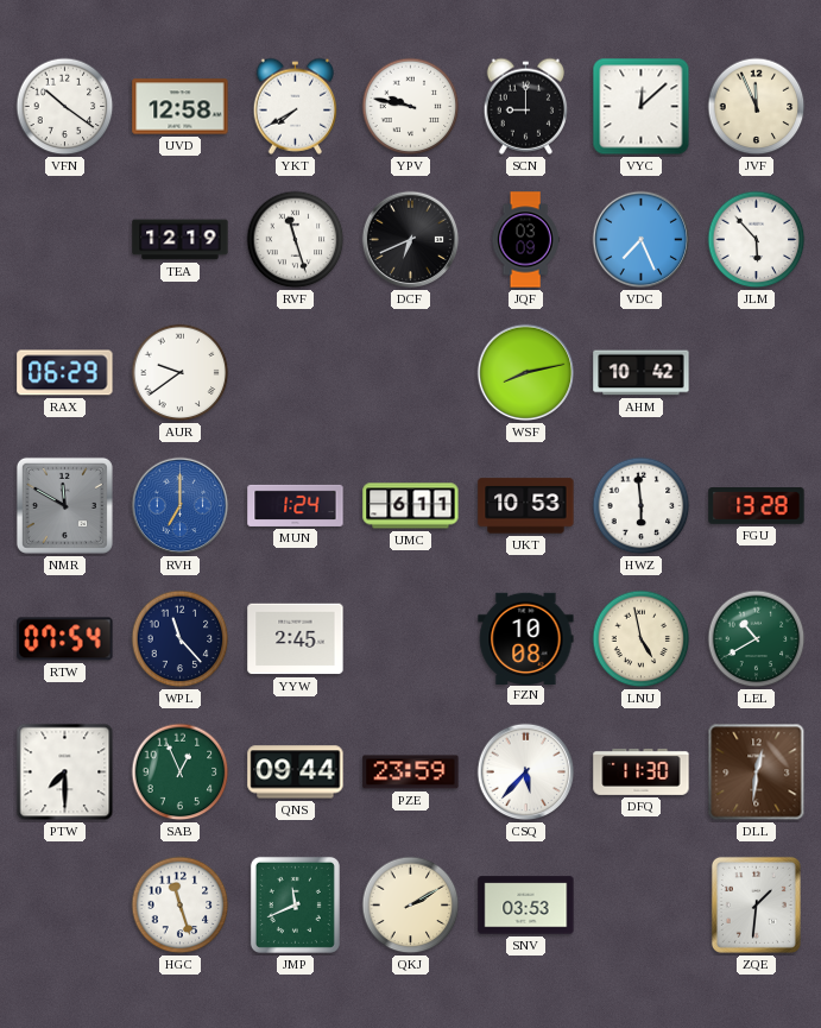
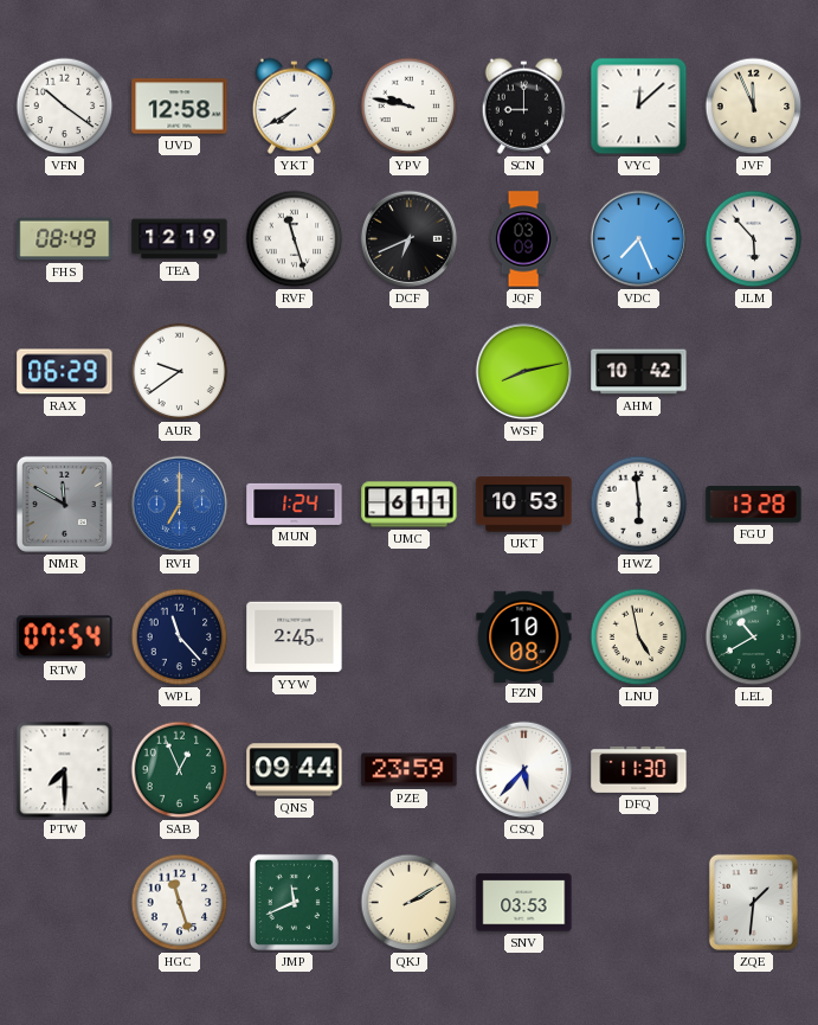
FHS: none -> 08:49 (65, 239)
DLL: 12:31 -> none (757, 772)
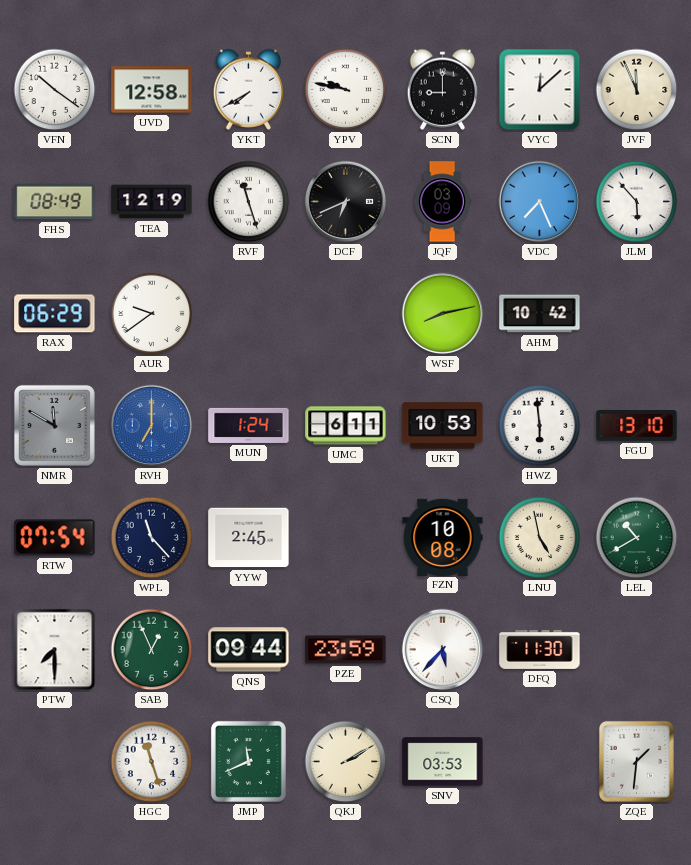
FGU: 13:28 -> 13:10 (637, 426)
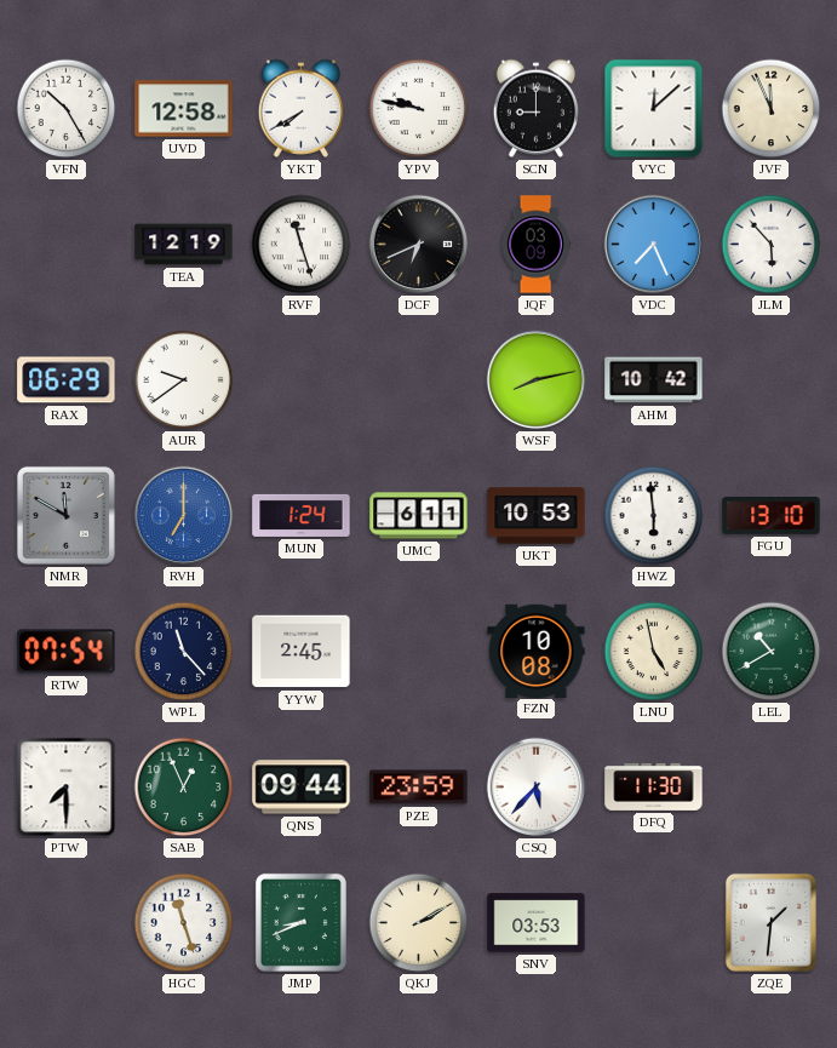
VFN: 10:21 -> 10:25 (67, 109)
FHS: 08:49 -> none (55, 202)
JMP: 11:41 -> 8:41 (300, 922)
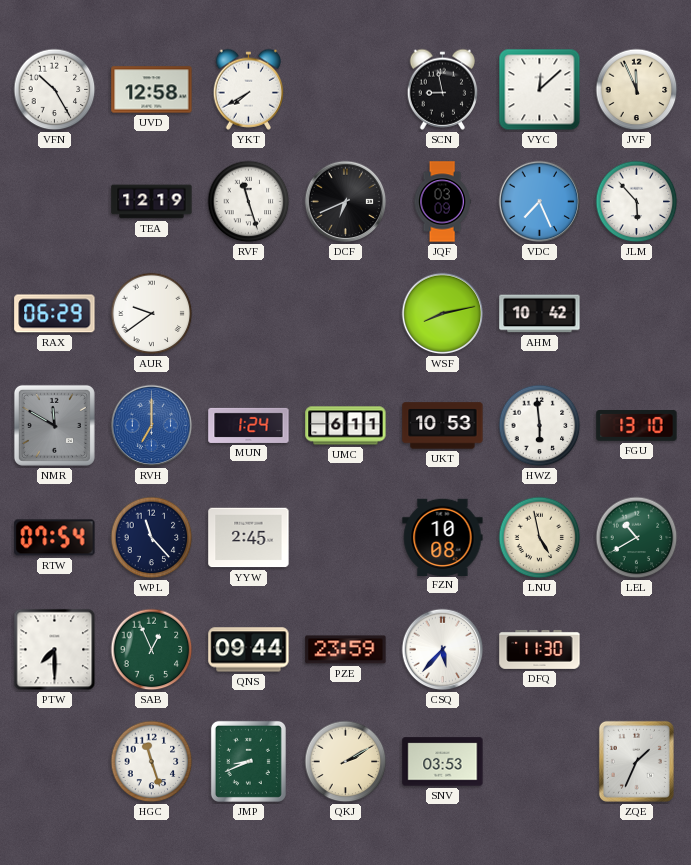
YPV: 9:47 -> none (419, 109)
SCN: 9:00 -> 8:58 (443, 89)
ZQE: 1:31 -> 1:34 (636, 761)
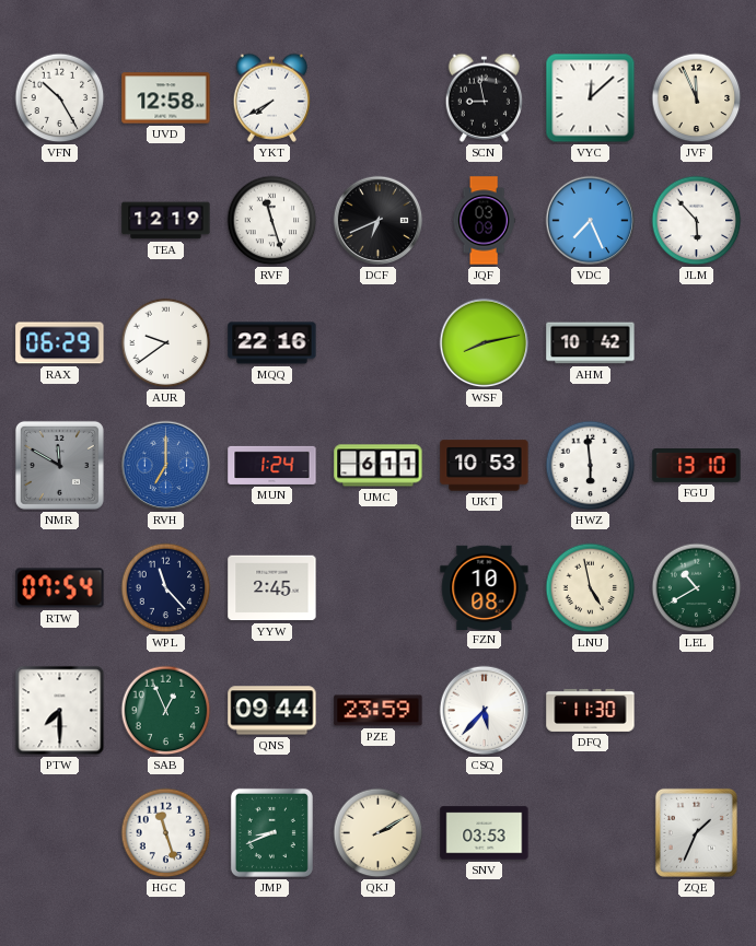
MQQ: none -> 22:16 (272, 343)
